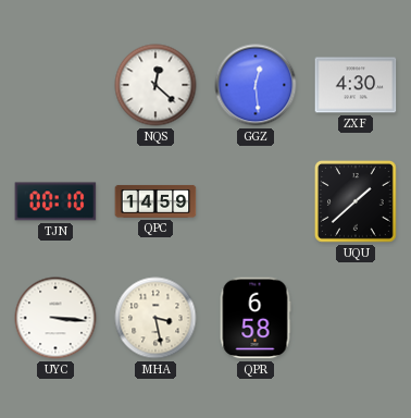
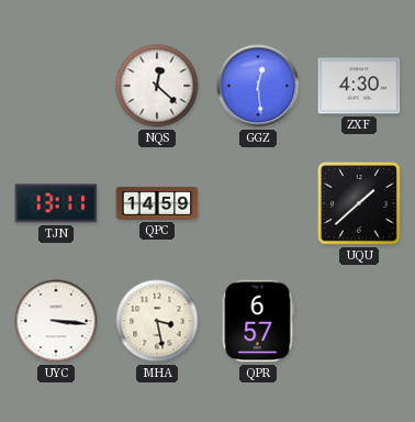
TJN: 00:10 -> 13:11 (56, 203)
QPR: 6:58 -> 6:57 (258, 321)
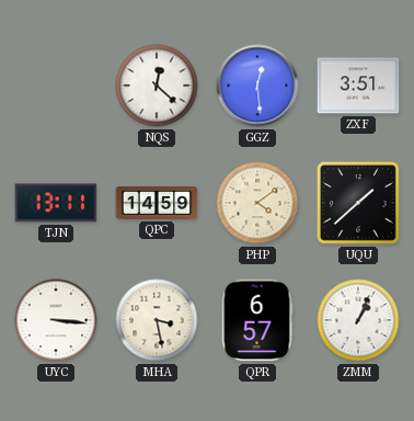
ZXF: 4:30 -> 3:51 (358, 86)
PHP: none -> 4:09 (257, 203)
ZMM: none -> 1:04 (358, 320)
